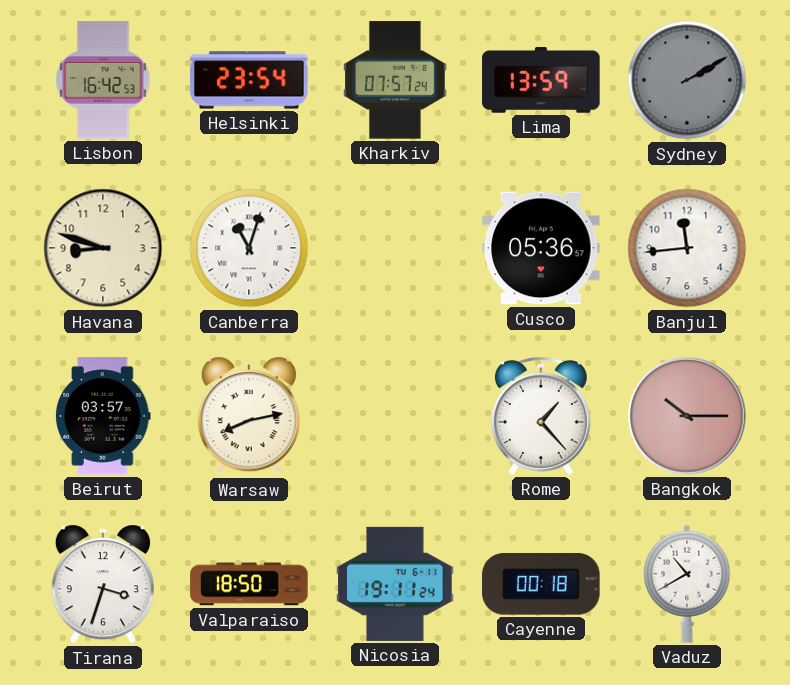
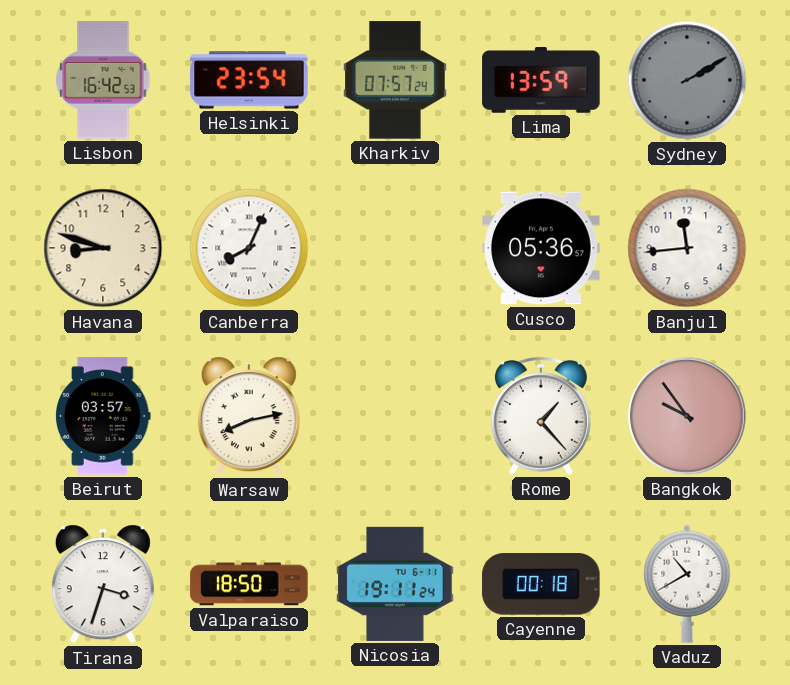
Canberra: 11:03 -> 8:04 (249, 248)
Bangkok: 10:15 -> 9:54 (687, 416)
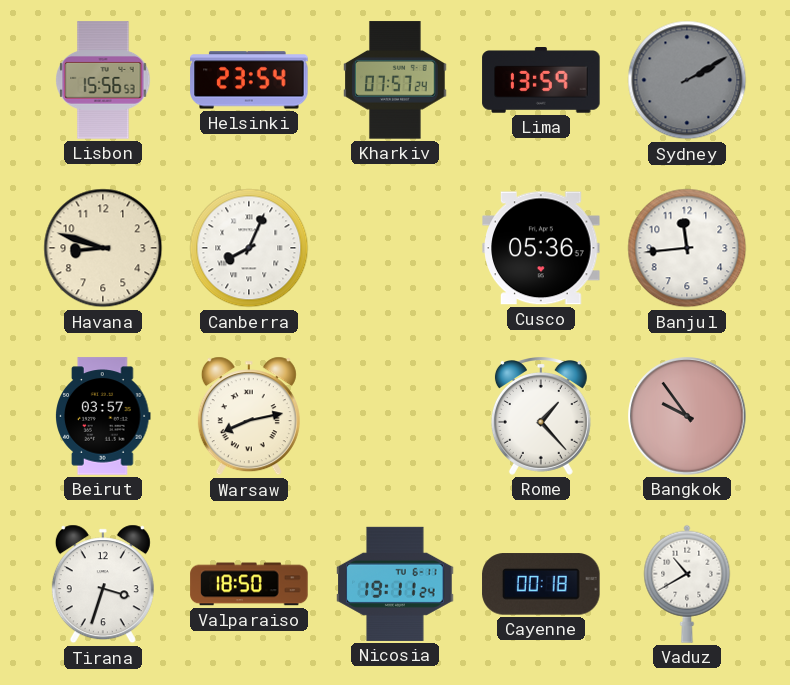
Lisbon: 16:42 -> 15:56 (103, 80)
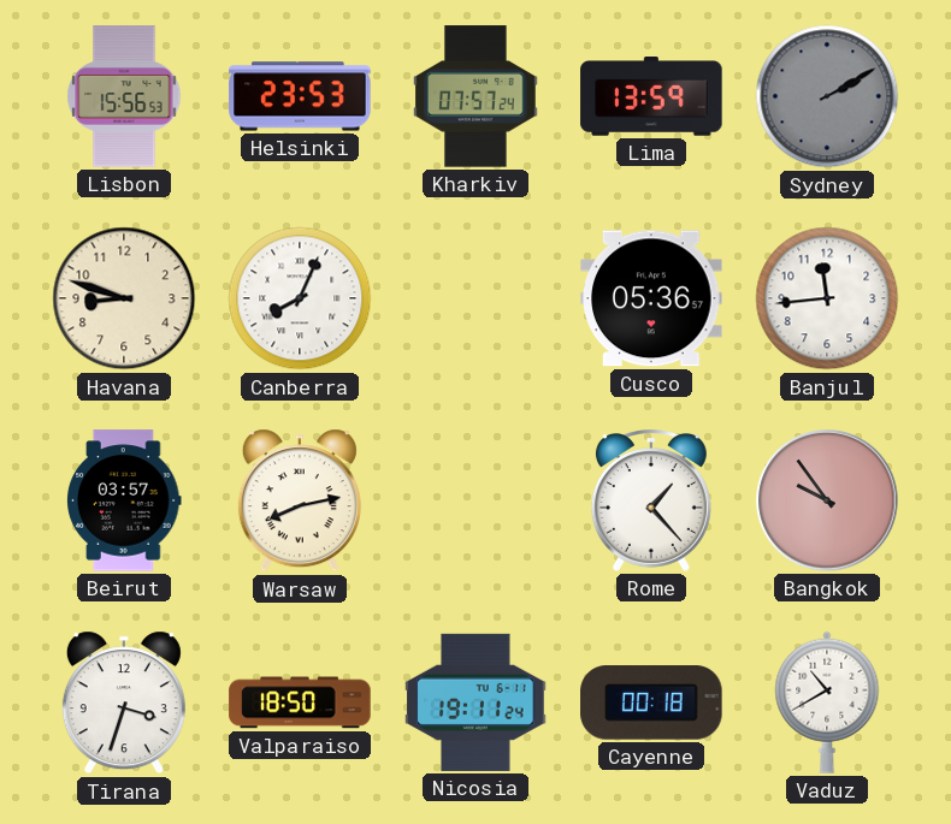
Helsinki: 23:54 -> 23:53 (300, 96)
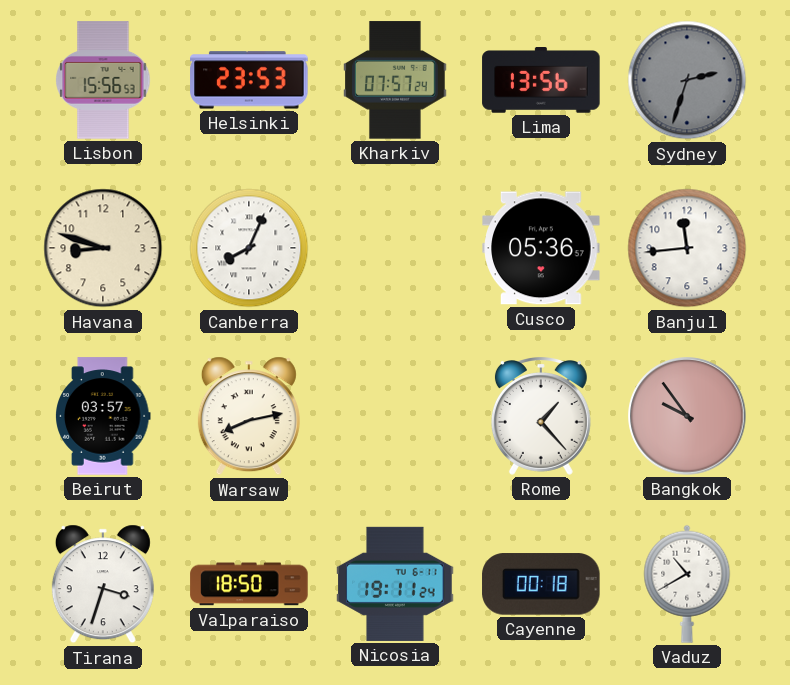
Lima: 13:59 -> 13:56 (541, 81)
Sydney: 2:10 -> 2:33 (687, 80)
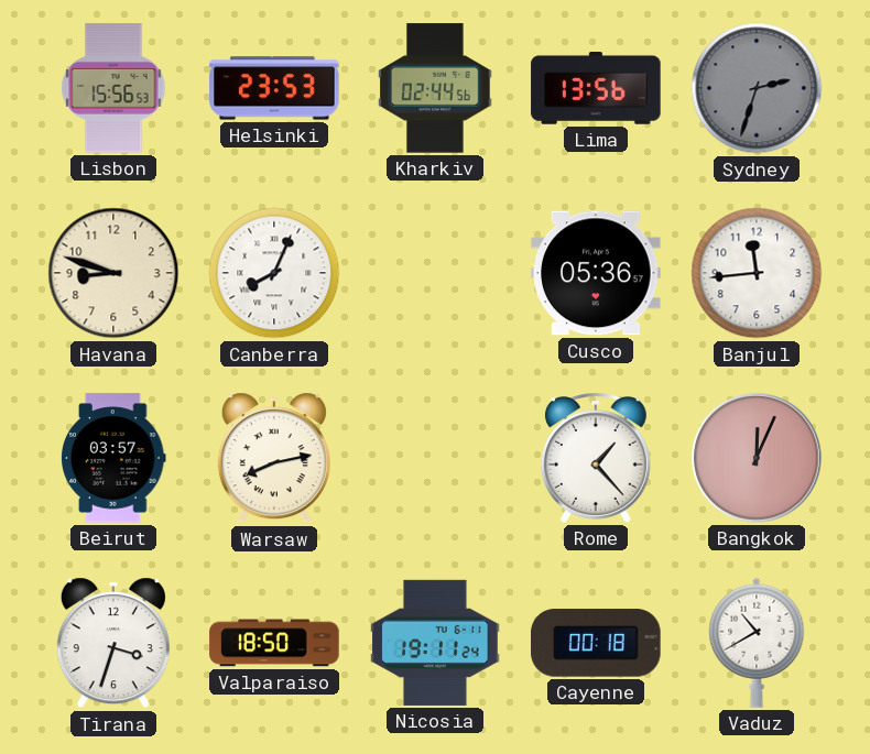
Kharkiv: 07:57 -> 02:44 (435, 88)
Bangkok: 9:54 -> 12:04 (757, 458)
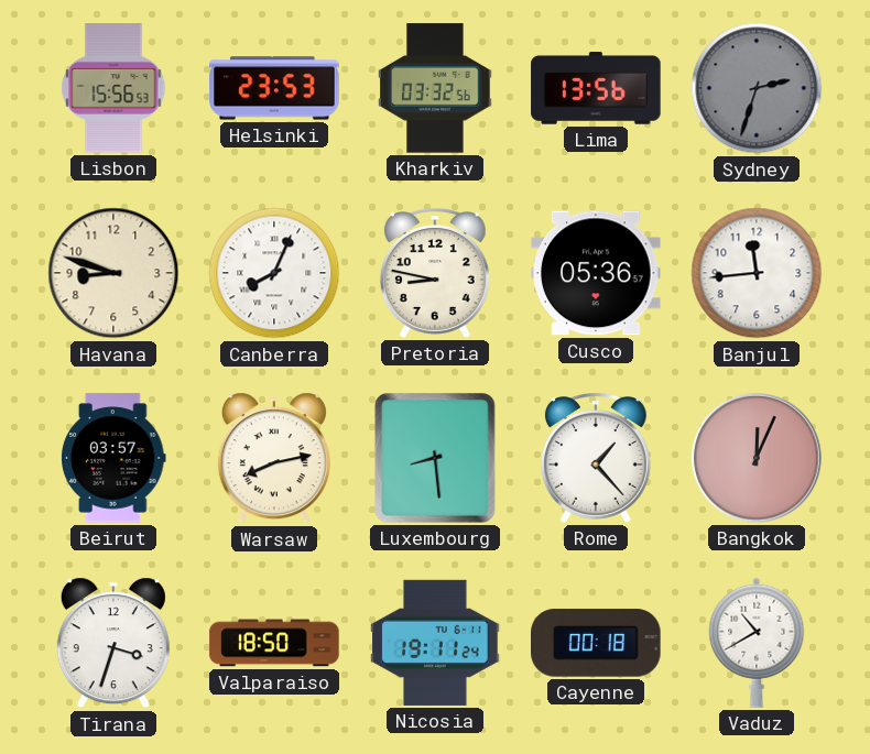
Kharkiv: 02:44 -> 03:32 (435, 88)
Pretoria: none -> 8:47 (435, 274)
Luxembourg: none -> 8:29 (435, 458)
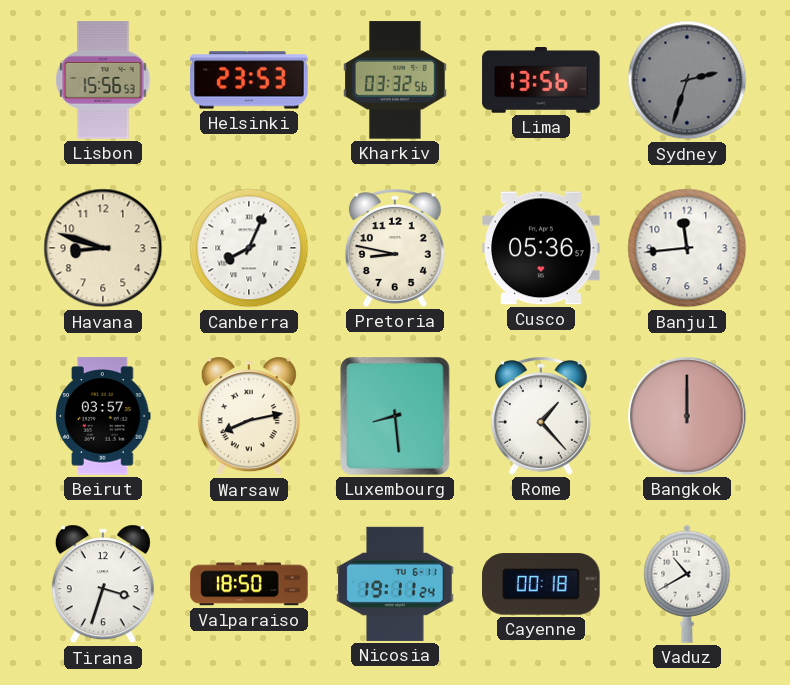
Bangkok: 12:04 -> 12:00 (687, 416)
